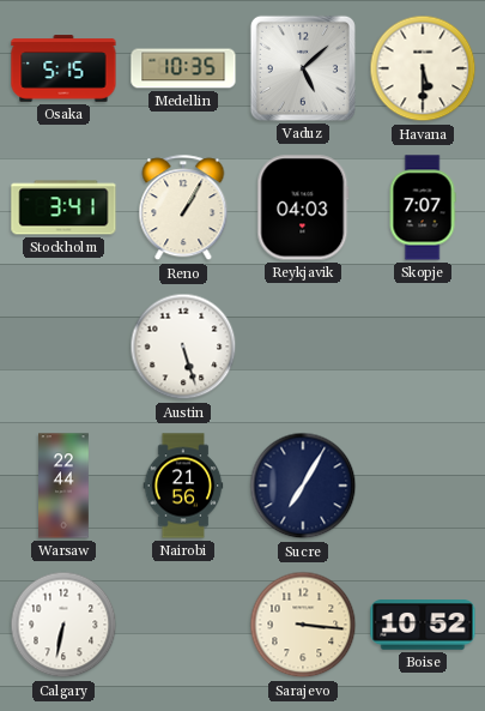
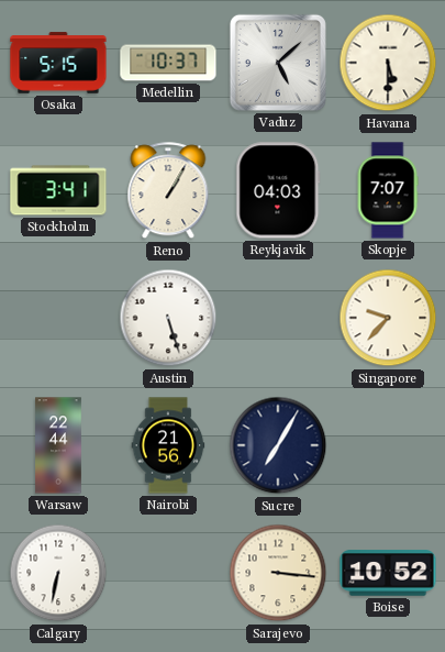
Medellin: 10:35 -> 10:37 (168, 63)
Singapore: none -> 9:37 (388, 318)
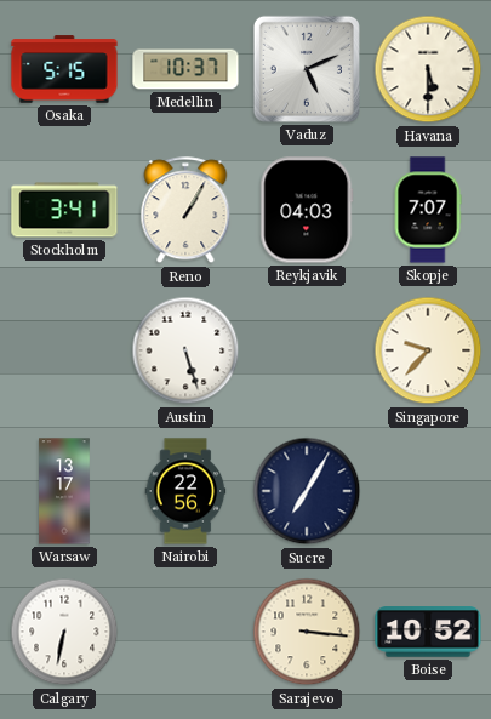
Vaduz: 5:08 -> 5:11 (307, 69)
Warsaw: 22:44 -> 13:17 (64, 491)
Nairobi: 21:56 -> 22:56 (185, 491)
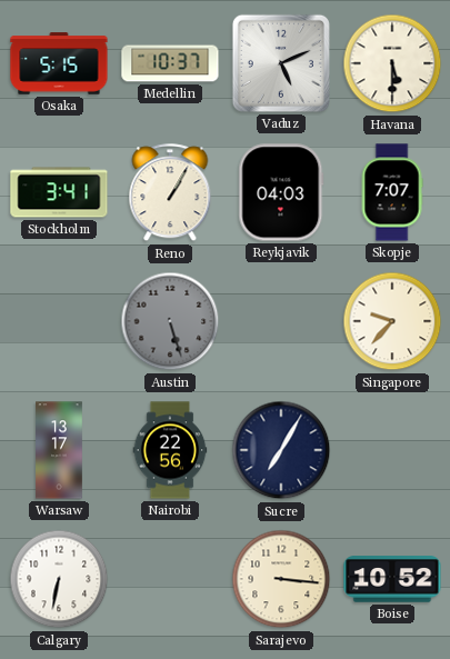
Austin dial: white -> grey (170, 321)
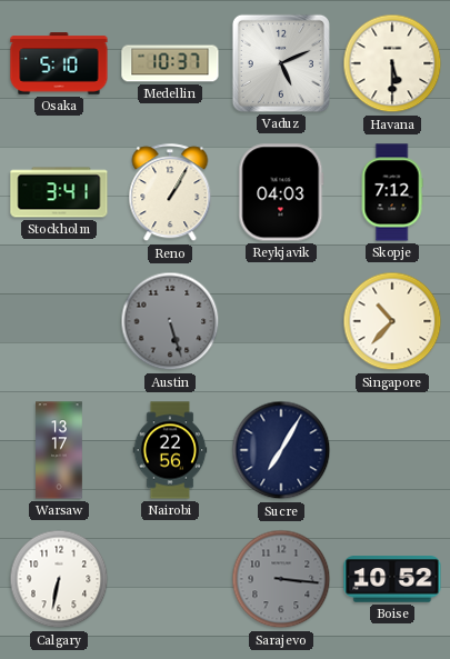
Osaka: 5:15 -> 5:10 (59, 63)
Skopje: 7:07 -> 7:12 (392, 192)
Singapore: 9:37 -> 10:37 (392, 321)
Sarajevo dial: cream -> grey (281, 579)
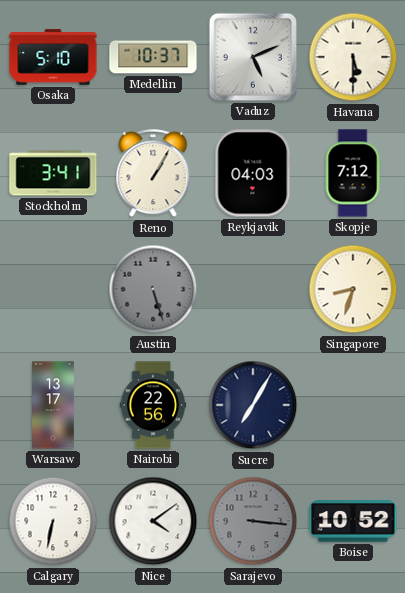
Singapore: 10:37 -> 8:33 (353, 289)
Nice: none -> 4:09 (153, 521)
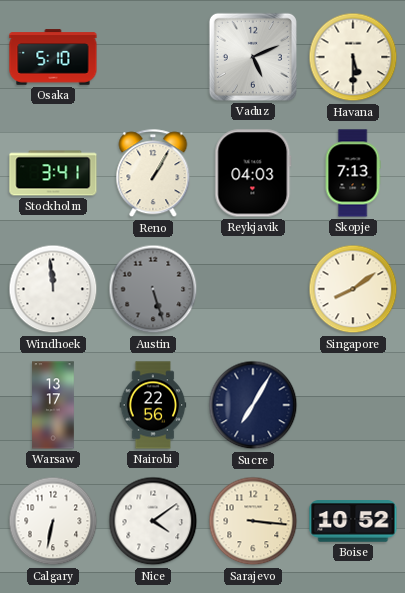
Medellin: 10:37 -> none (153, 57)
Skopje: 7:12 -> 7:13 (353, 173)
Windhoek: none -> 11:59 (53, 289)
Singapore: 8:33 -> 8:09 (353, 289)
Sarajevo dial: grey -> cream (253, 521)
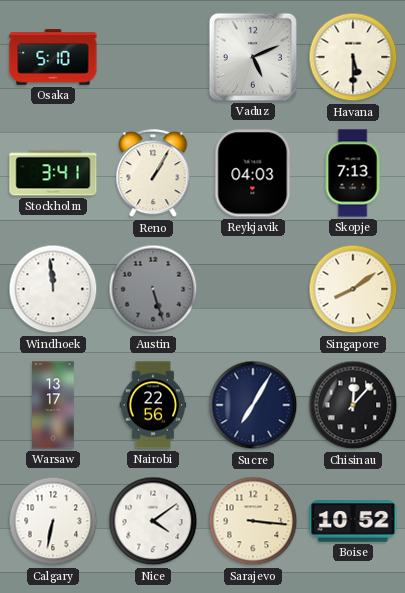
Chisinau: none -> 12:07 (353, 405)
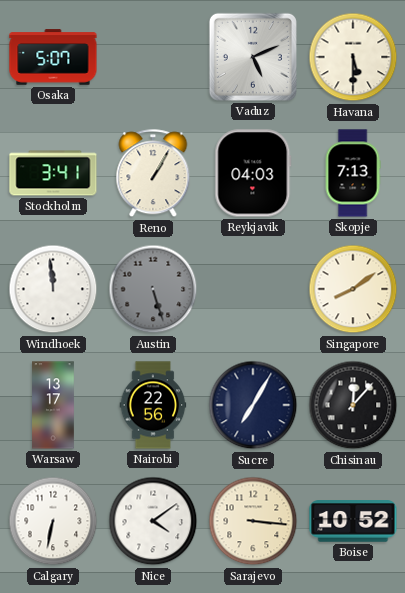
Osaka: 5:10 -> 5:07 (53, 57)
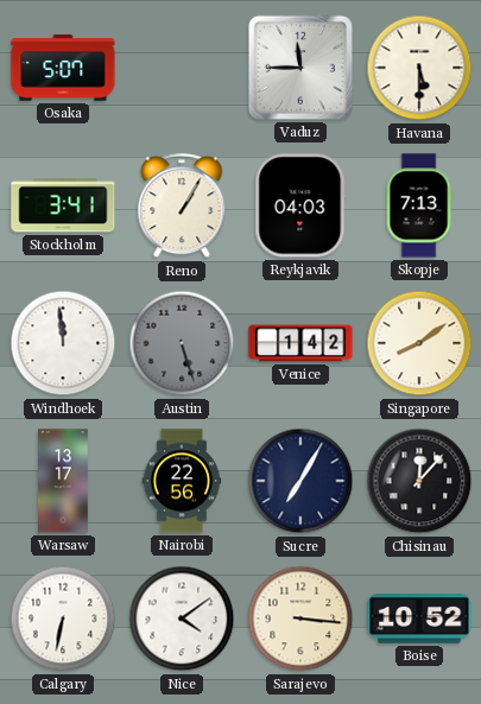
Vaduz: 5:11 -> 11:45 (300, 68)
Venice: none -> 1:42 (300, 343)
